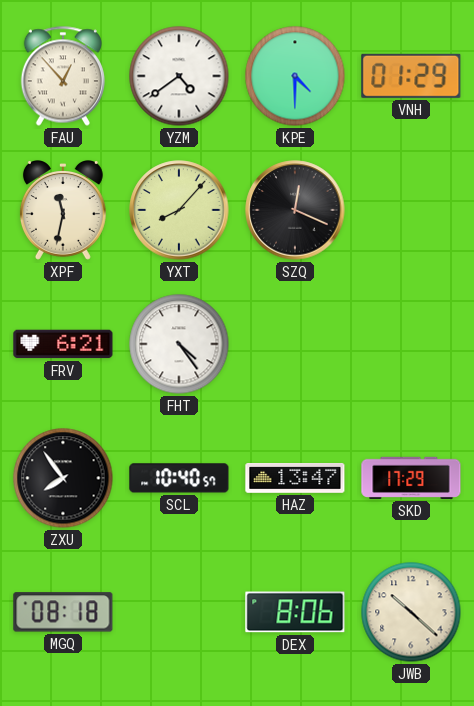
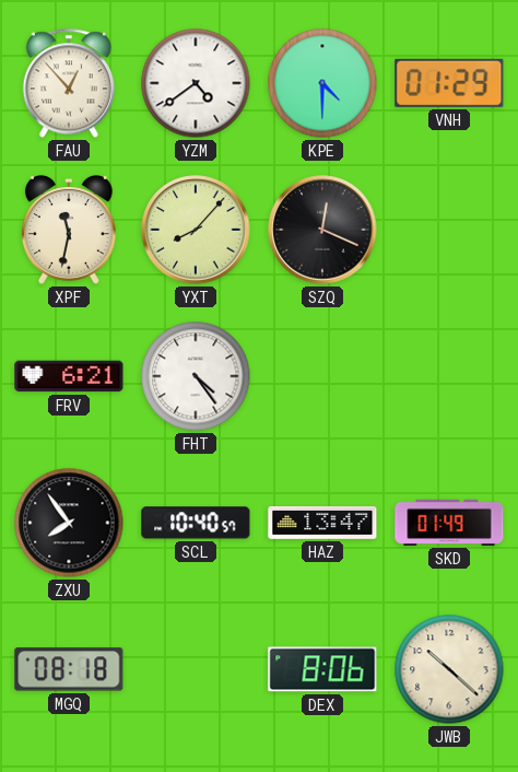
SKD: 17:29 -> 01:49 (449, 523)
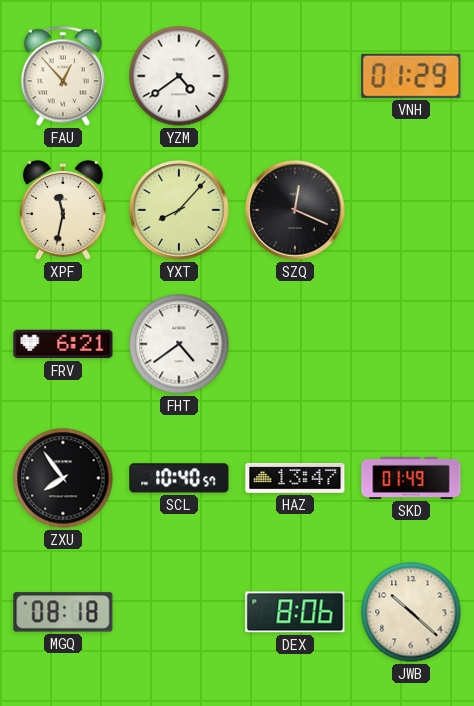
KPE: 4:30 -> none (322, 83)
FHT: 4:24 -> 4:39 (179, 344)
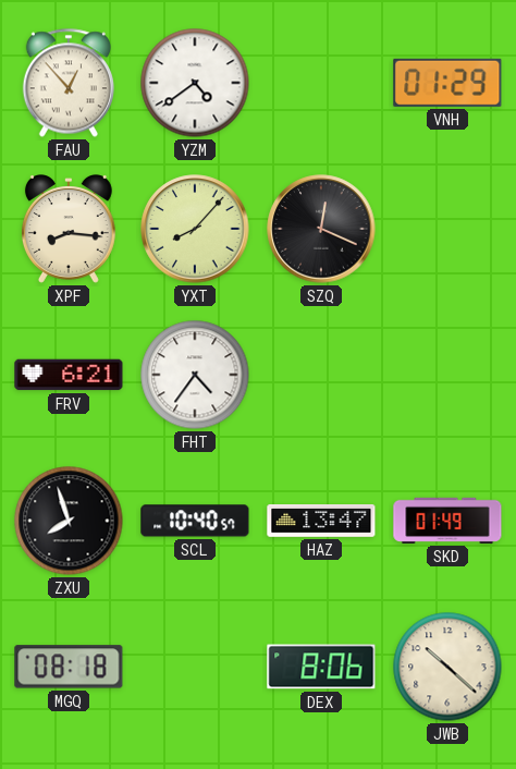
XPF: 11:32 -> 8:16 (69, 230)
FHT: 4:39 -> 4:36 (195, 375)
ZXU: 7:54 -> 7:57 (69, 521)
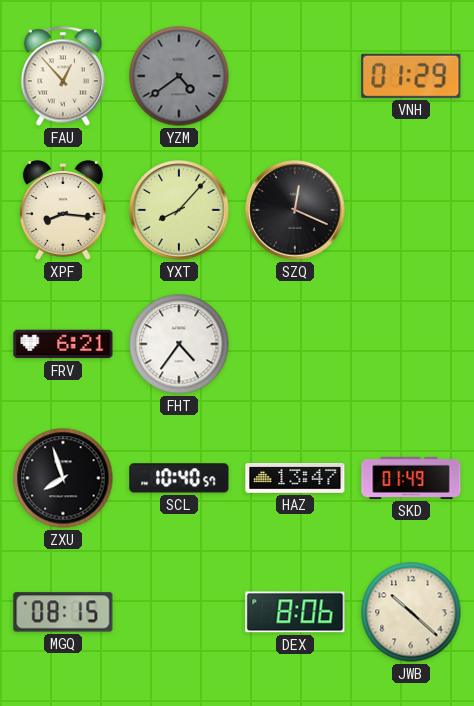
YZM dial: white -> grey (179, 76)
MGQ: 08:18 -> 08:15 (63, 612)
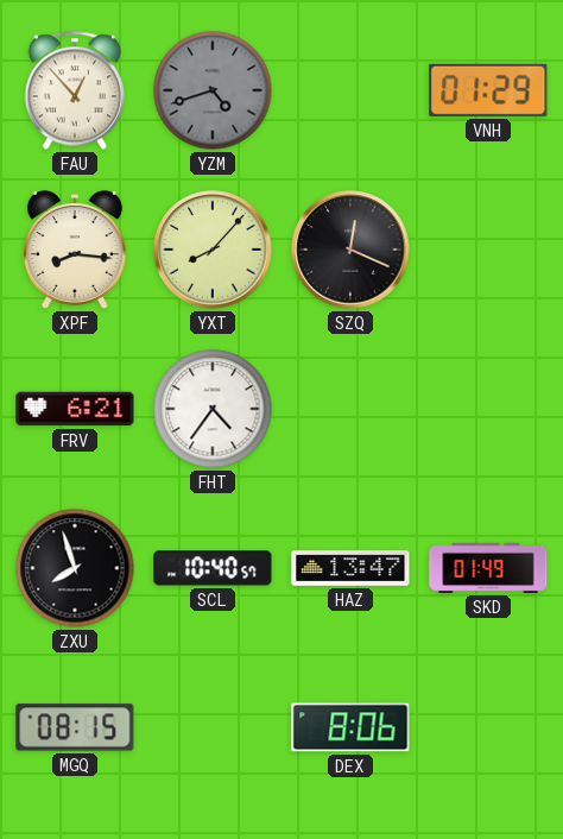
YZM: 4:39 -> 4:42 (213, 90)
JWB: 10:22 -> none (411, 612)
